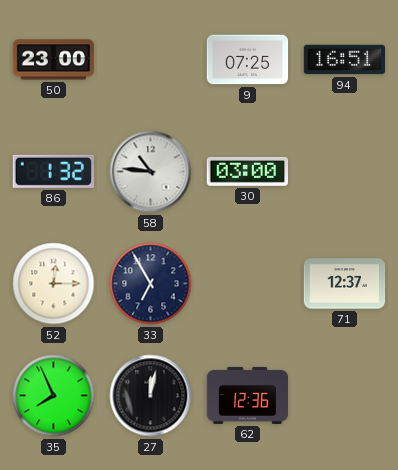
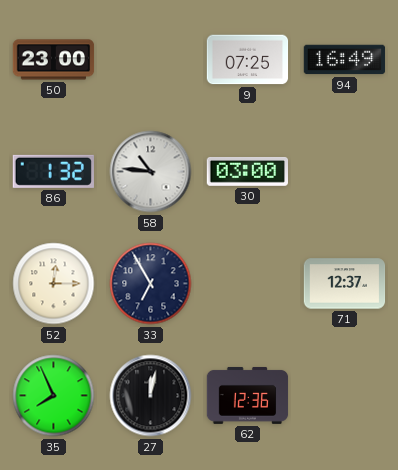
94: 16:51 -> 16:49 (345, 60)
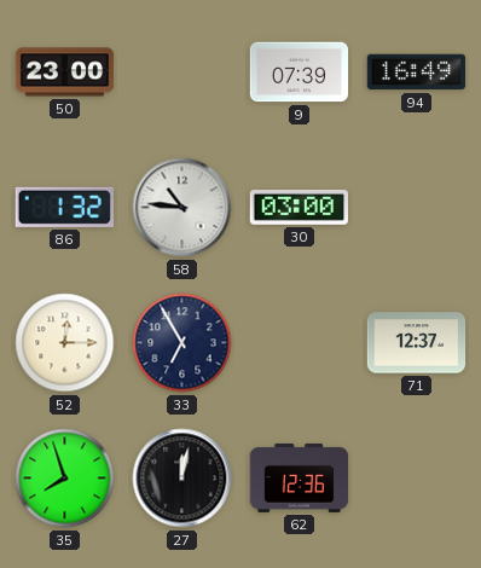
9: 07:25 -> 07:39 (300, 73)
35: 7:56 -> 7:57 (65, 479)
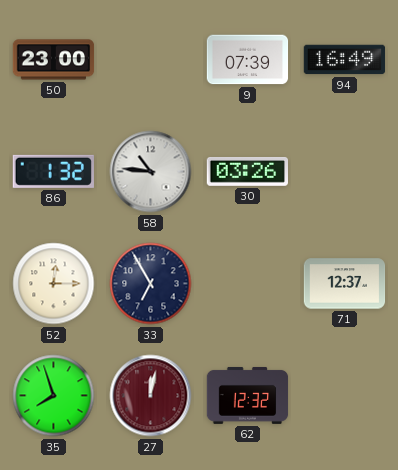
30: 03:00 -> 03:26 (247, 171)
27 dial: black -> burgundy (151, 396)
62: 12:36 -> 12:32 (248, 395)
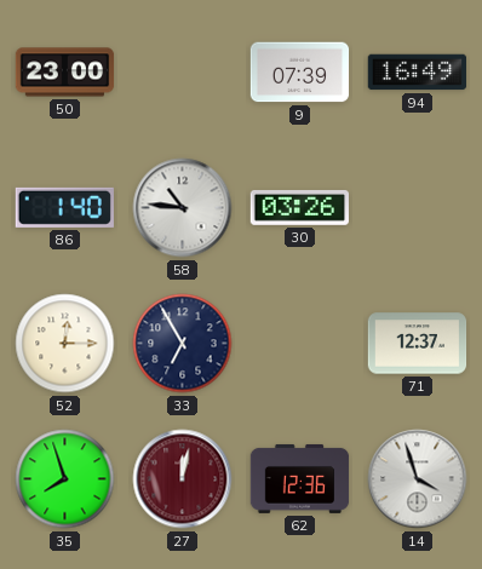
86: 1:32 -> 1:40 (64, 207)
62: 12:32 -> 12:36 (300, 478)
14: none -> 3:57 (418, 479)
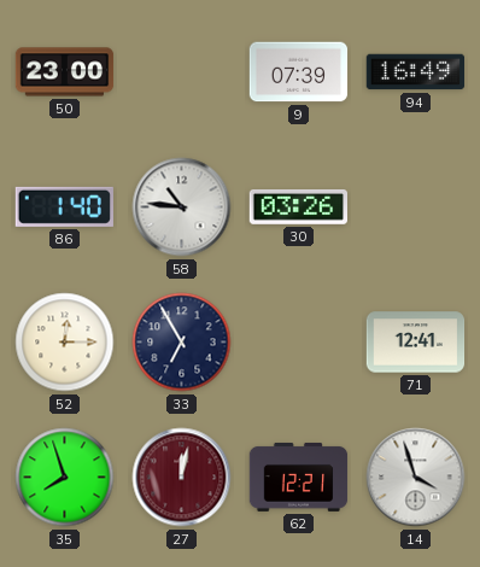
71: 12:37 -> 12:41 (416, 343)
62: 12:36 -> 12:21 (299, 477)
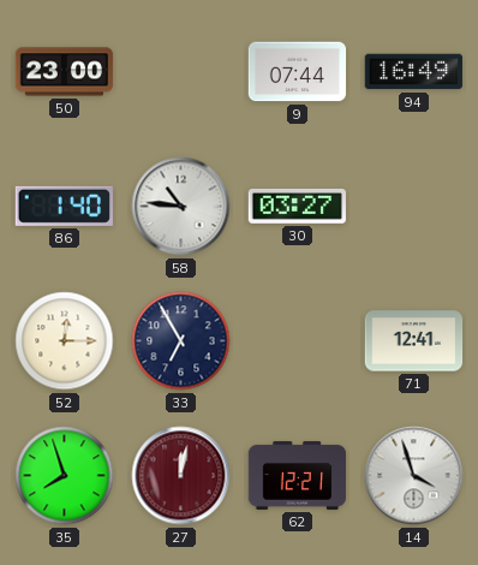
9: 07:39 -> 07:44 (298, 72)
30: 03:26 -> 03:27 (297, 206)
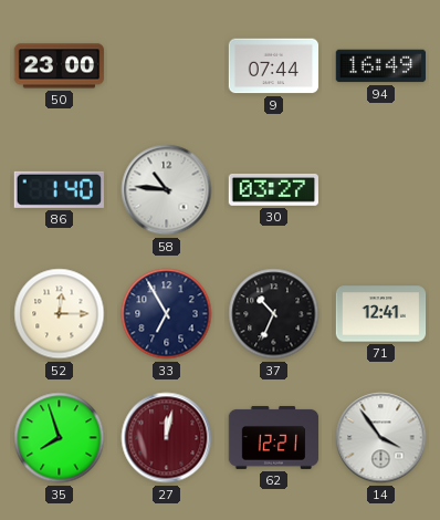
37: none -> 10:34 (274, 314)
14: 3:57 -> 3:54 (381, 438)
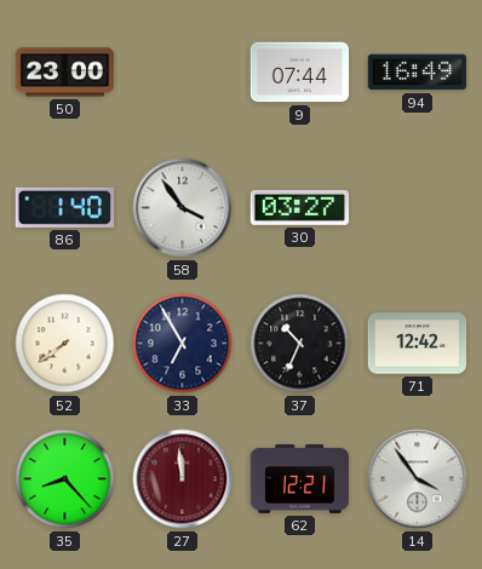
58: 10:46 -> 3:54 (183, 208)
52: 12:15 -> 7:39 (65, 344)
71: 12:41 -> 12:42 (418, 344)
35: 7:57 -> 8:23 (65, 479)
27: 12:02 -> 11:59 (183, 479)
